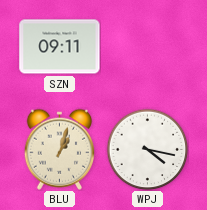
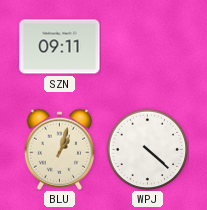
WPJ: 4:17 -> 4:22 (147, 149)
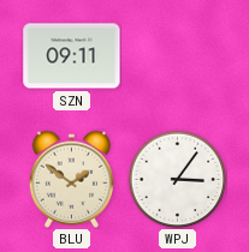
BLU: 1:03 -> 1:51 (71, 179)
WPJ: 4:22 -> 3:06 (177, 179)
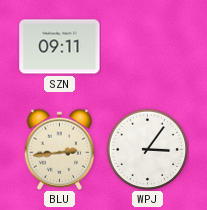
BLU: 1:51 -> 2:44 (59, 149)
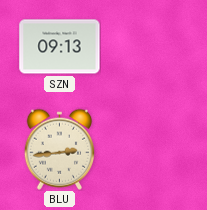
SZN: 09:11 -> 09:13 (60, 47)
WPJ: 3:06 -> none (147, 149)
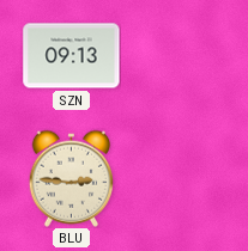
BLU: 2:44 -> 2:46 (71, 178)
